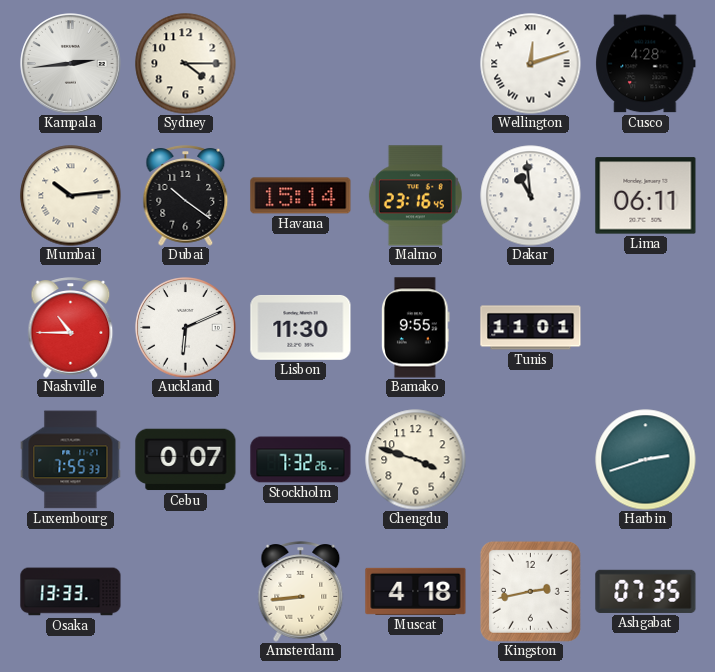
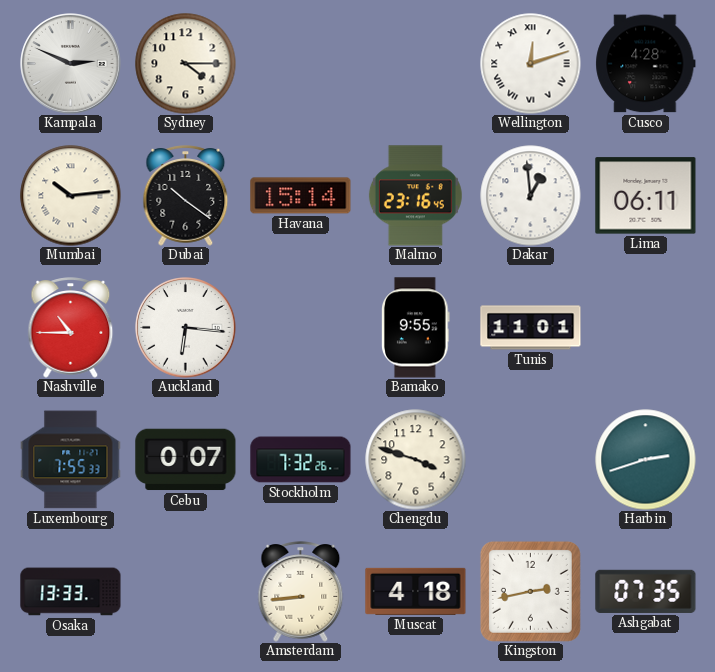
Kampala: 2:44 -> 2:49 (71, 64)
Dakar: 10:59 -> 12:59 (531, 196)
Auckland: 6:11 -> 6:16 (186, 328)
Lisbon: 11:30 -> none (301, 327)
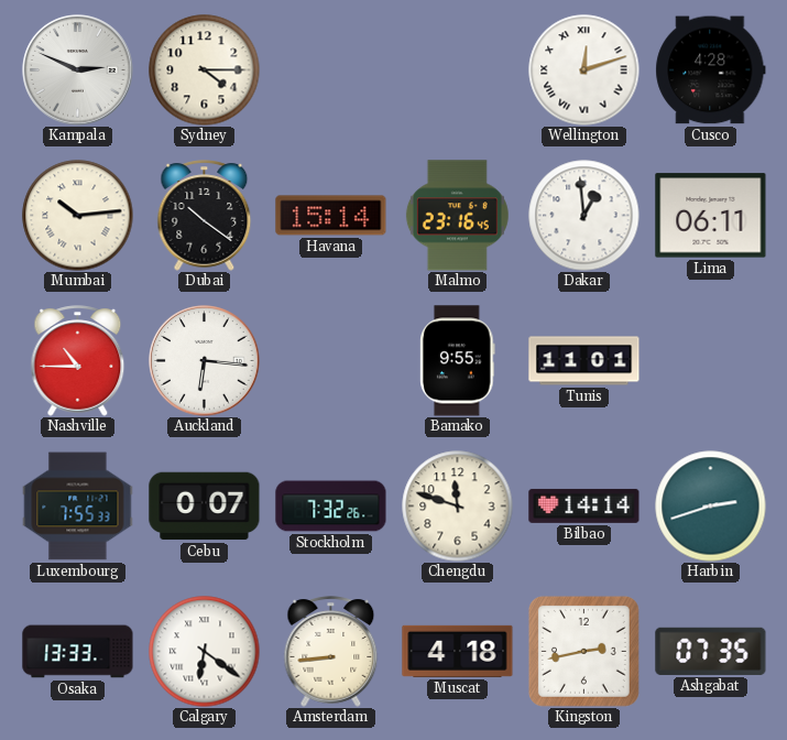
Chengdu: 3:48 -> 11:48 (458, 507)
Bilbao: none -> 14:14 (584, 505)
Calgary: none -> 6:21 (205, 652)
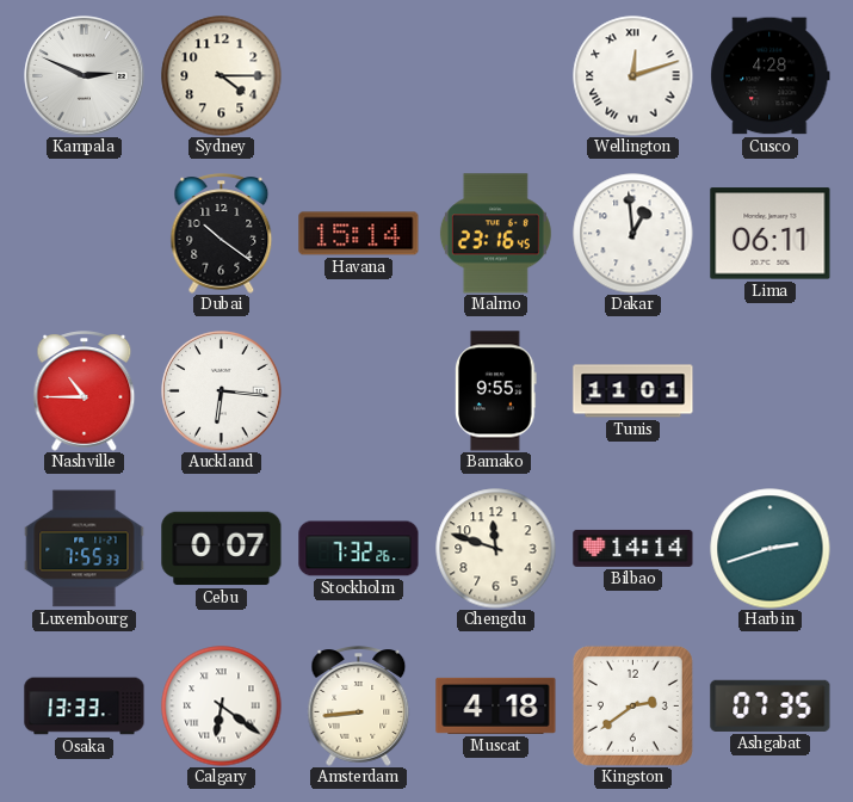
Mumbai: 10:14 -> none (78, 216)
Kingston: 2:43 -> 2:39 (632, 705)
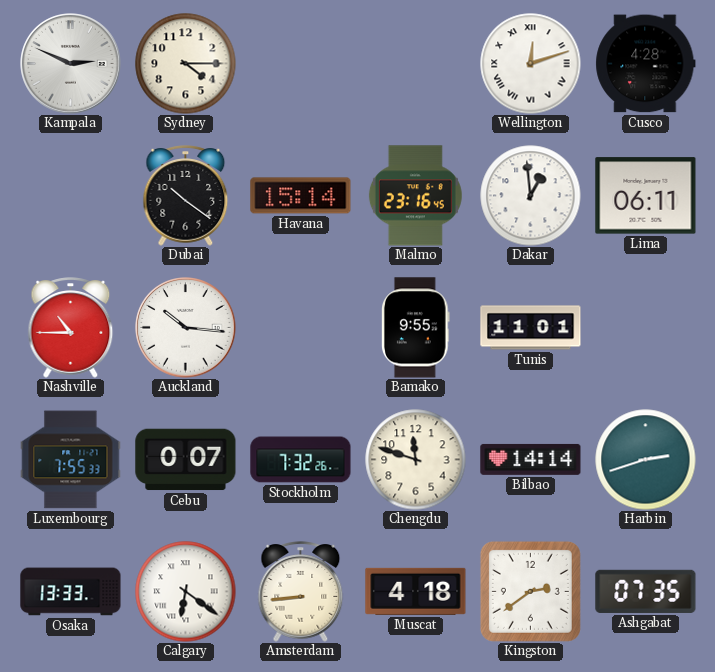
Auckland: 6:16 -> 10:16 (186, 328)
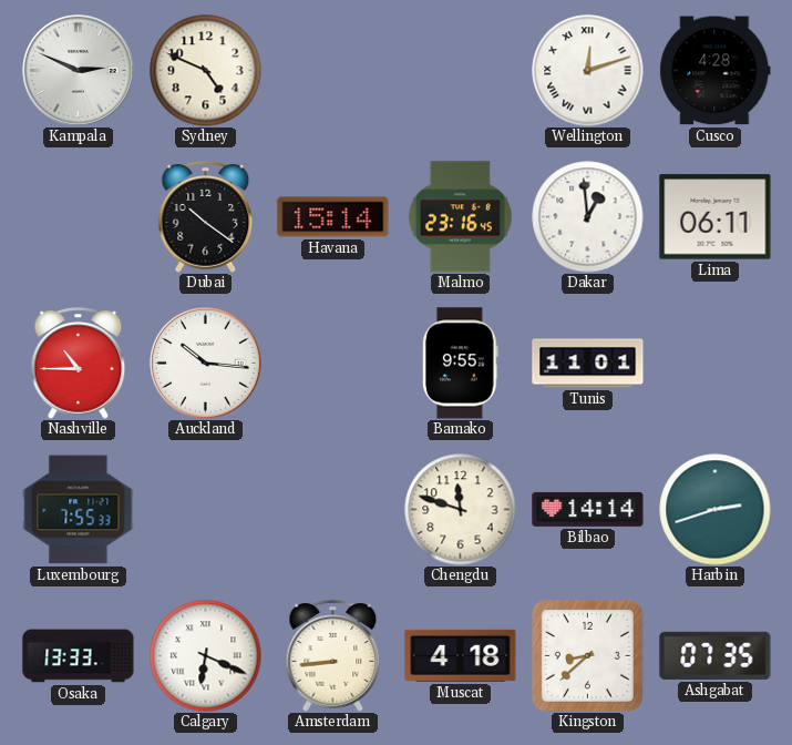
Sydney: 4:15 -> 4:49 (206, 71)
Cebu: 0:07 -> none (186, 460)
Stockholm: 7:32 -> none (301, 460)
Calgary: 6:21 -> 6:19 (206, 656)
Kingston: 2:39 -> 8:38 (587, 655)
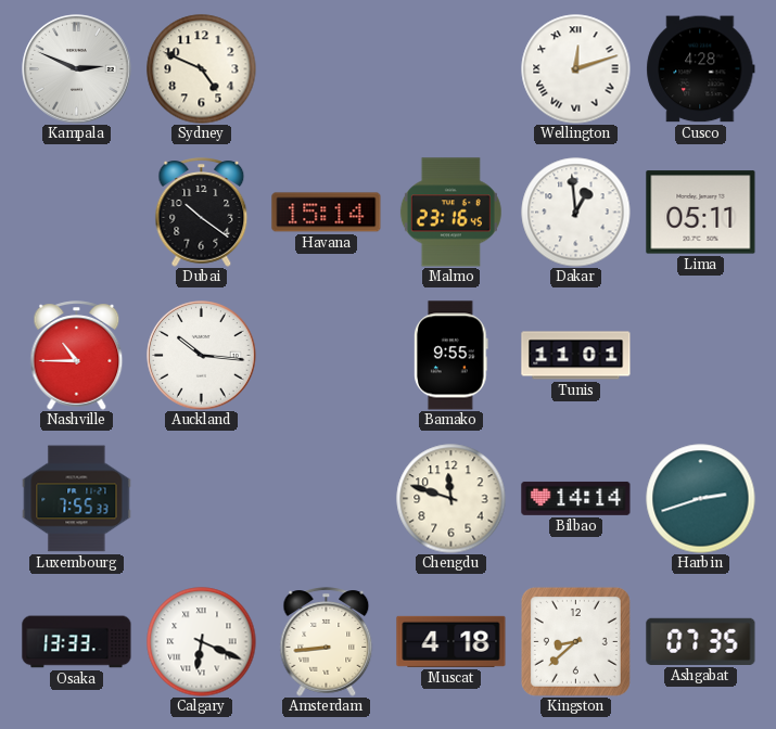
Lima: 06:11 -> 05:11 (701, 213)
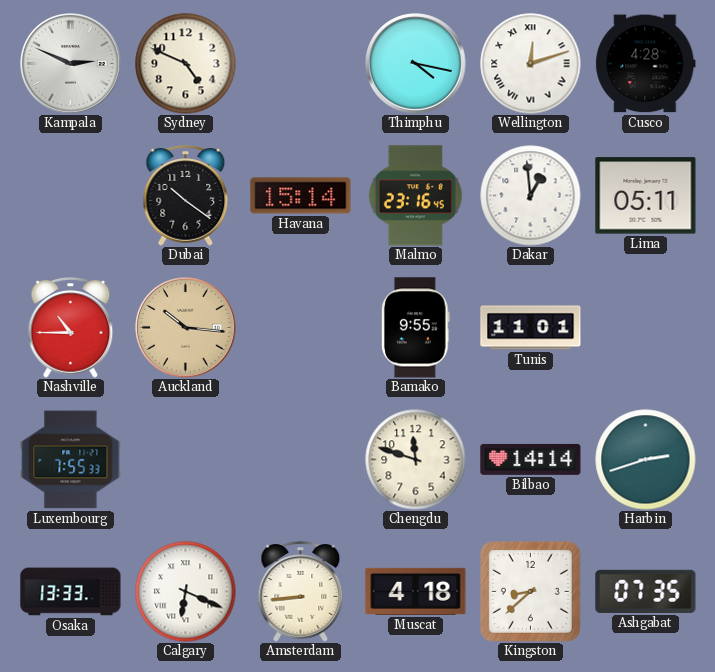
Thimphu: none -> 4:17 (416, 64)
Auckland dial: white -> champagne (186, 328)
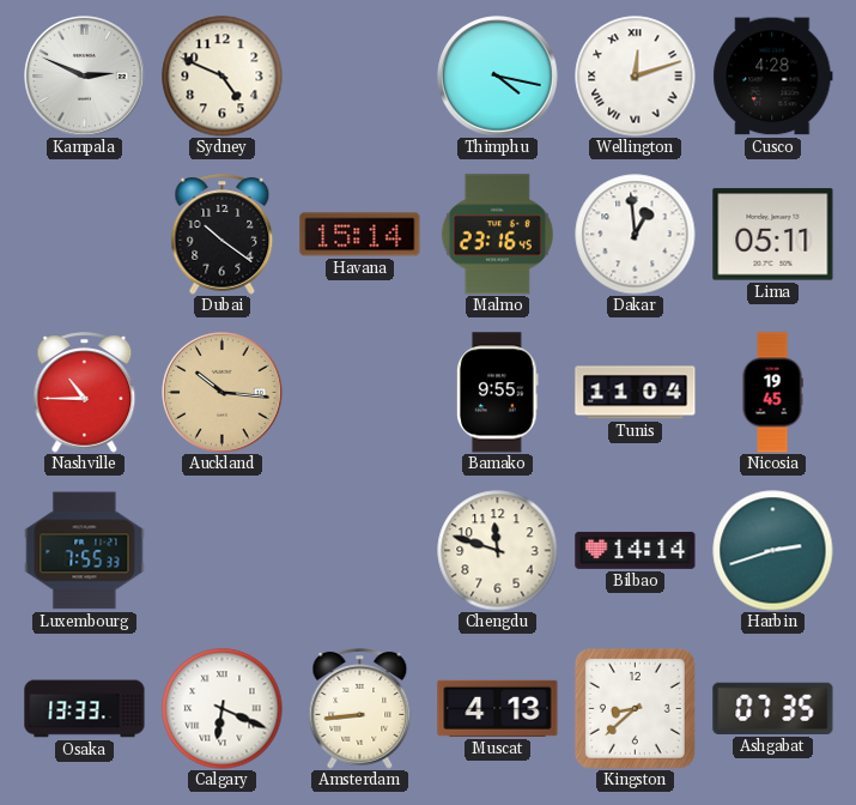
Tunis: 11:01 -> 11:04 (636, 393)
Nicosia: none -> 19:45 (772, 393)
Muscat: 4:18 -> 4:13 (498, 708)
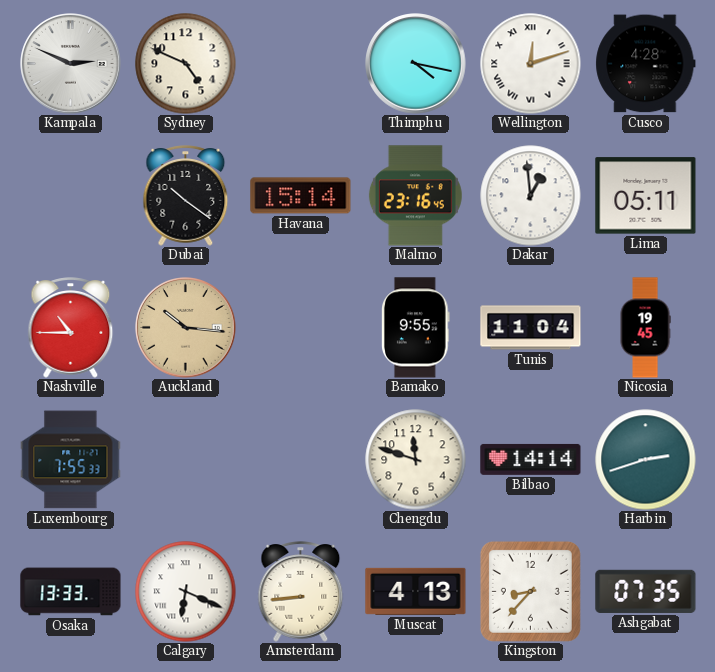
Kingston: 8:38 -> 8:37 (530, 591)
